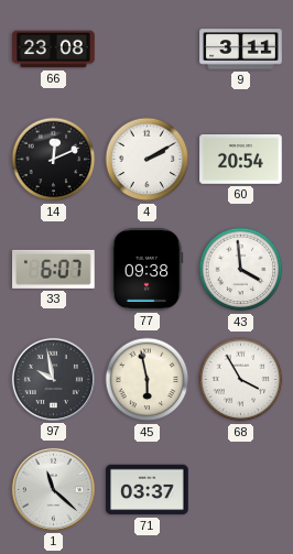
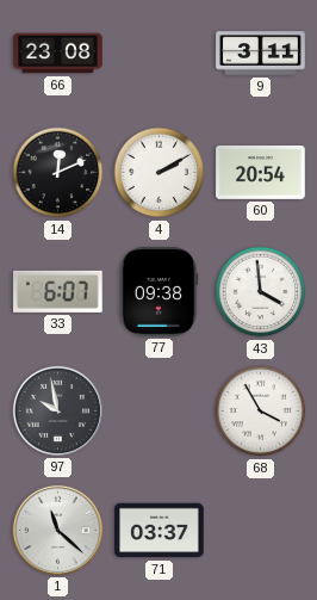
45: 5:58 -> none (148, 380)
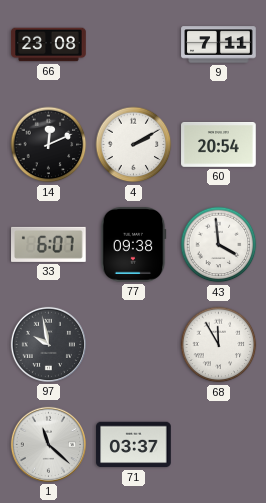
9: 3:11 -> 7:11 (219, 45)
68: 3:55 -> 11:55 (219, 345)
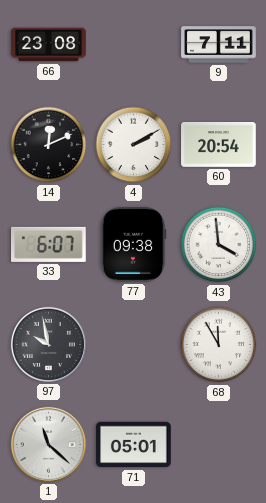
71: 03:37 -> 05:01 (134, 445)
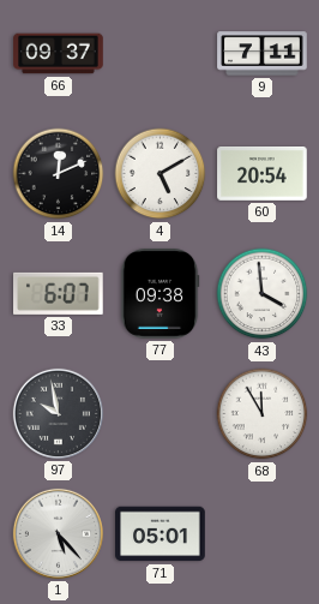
66: 23:08 -> 09:37 (59, 54)
4: 2:10 -> 5:10 (161, 174)
1: 11:22 -> 5:23 (58, 533)
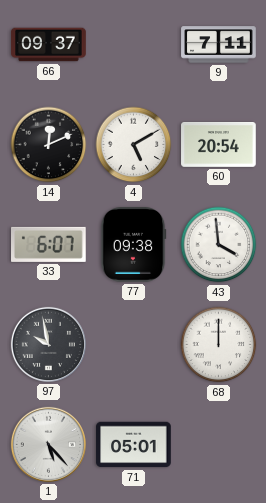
68: 11:55 -> 12:00 (219, 345)
